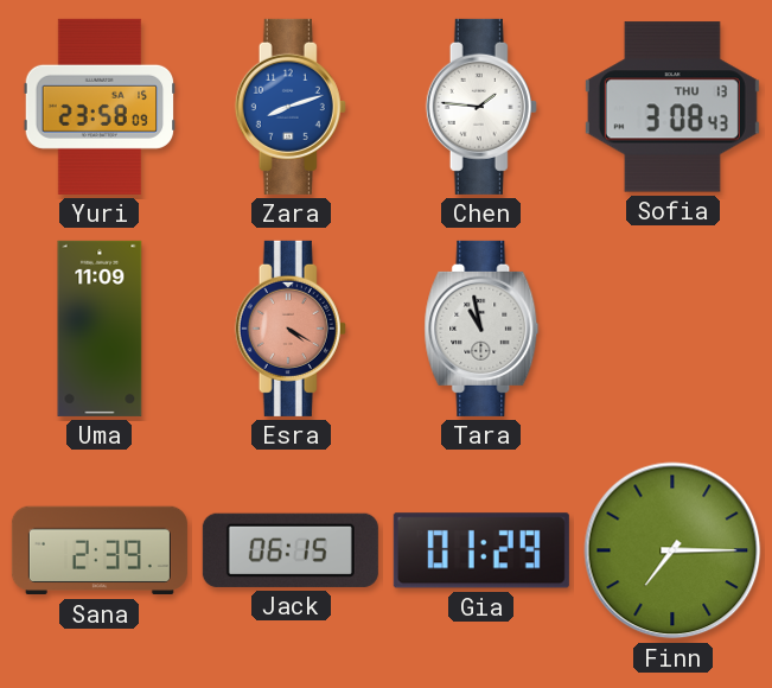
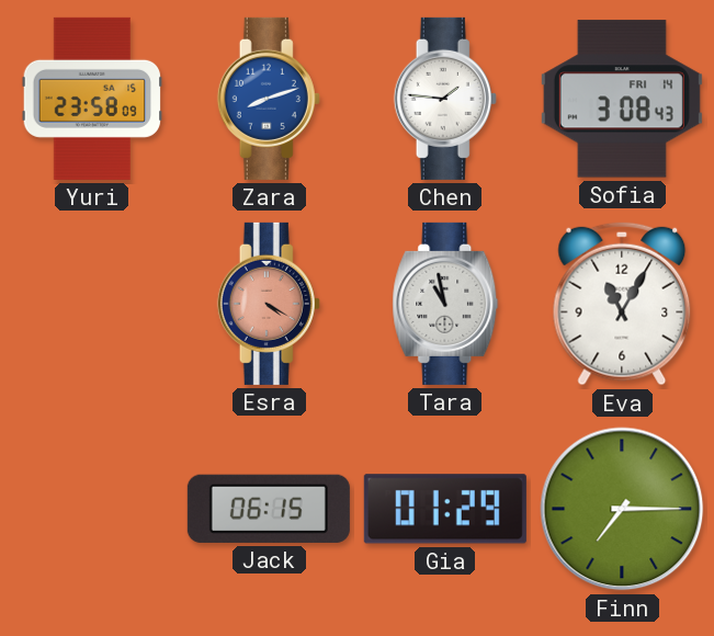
Sofia date: THU 13 -> FRI 14 (622, 99)
Uma: 11:09 -> none (100, 329)
Eva: none -> 11:05 (622, 304)
Sana: 2:39 -> none (100, 550)
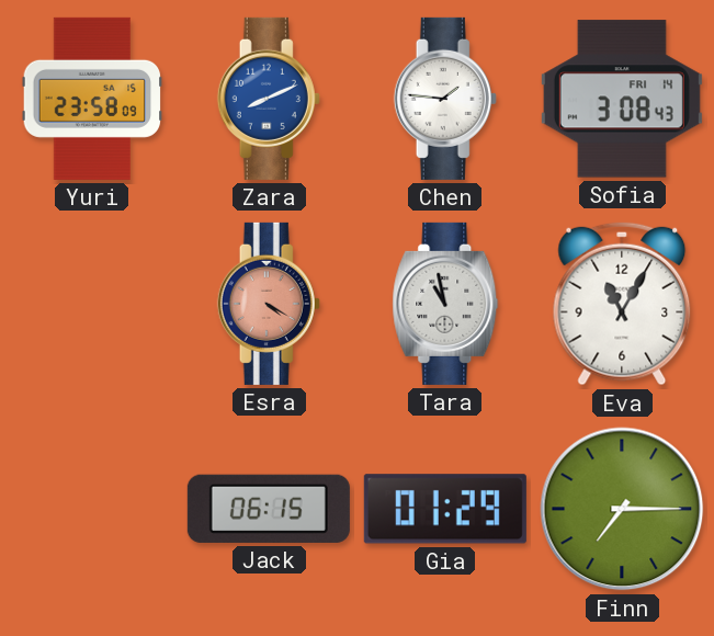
Zara: 8:12 -> 8:11 (269, 99)
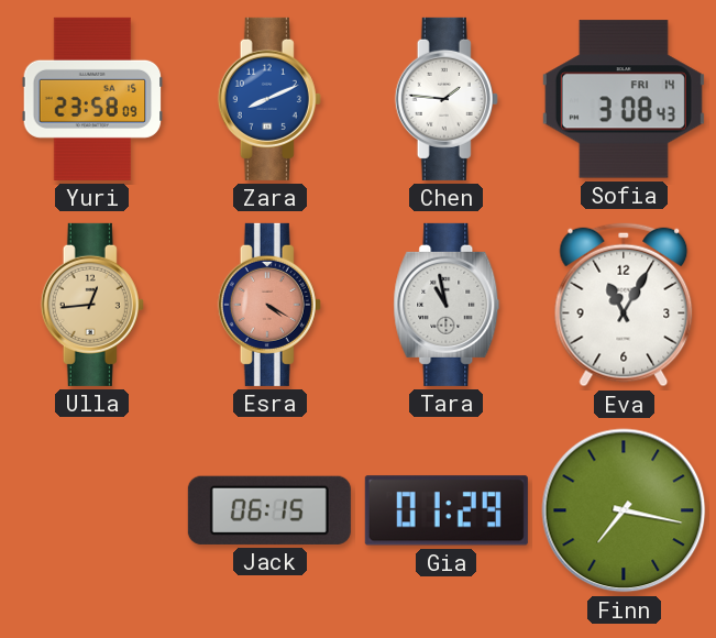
Ulla: none -> 12:44 (92, 305)
Finn: 7:15 -> 7:17 (624, 510)
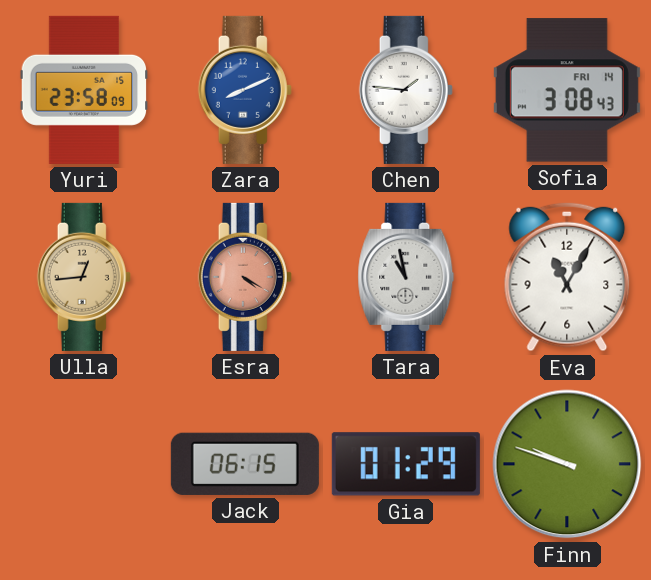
Finn: 7:17 -> 9:48 (567, 464)
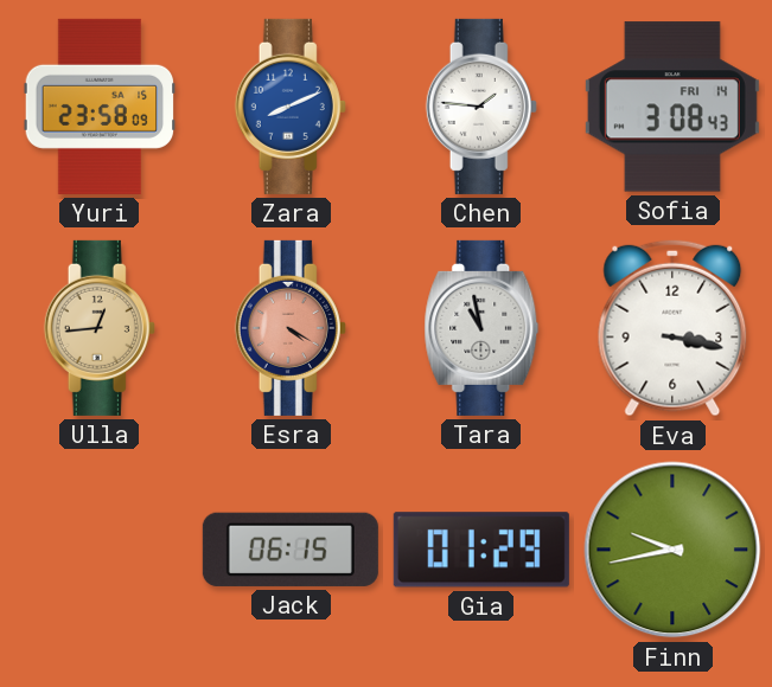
Eva: 11:05 -> 3:17 (672, 328)
Finn: 9:48 -> 9:43 (672, 550)
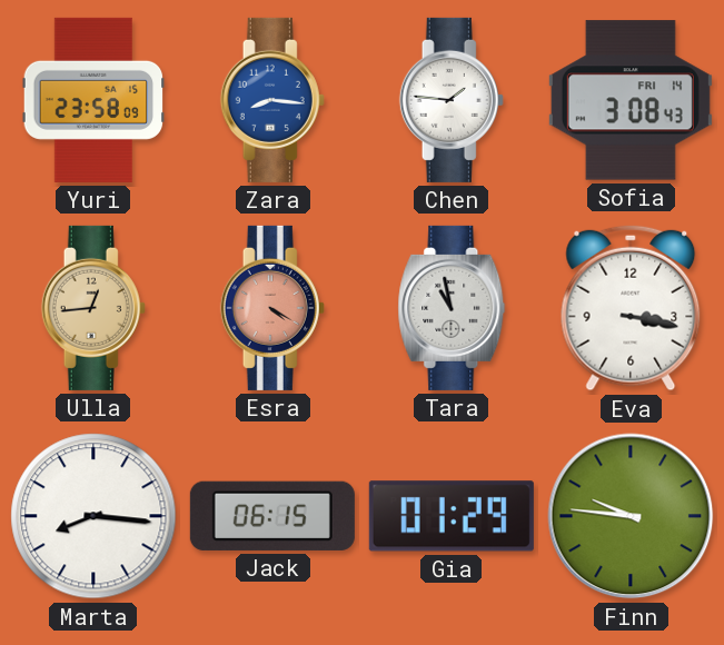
Zara: 8:11 -> 8:16 (272, 100)
Marta: none -> 8:16 (93, 516)
Finn: 9:43 -> 9:46 (631, 516)
